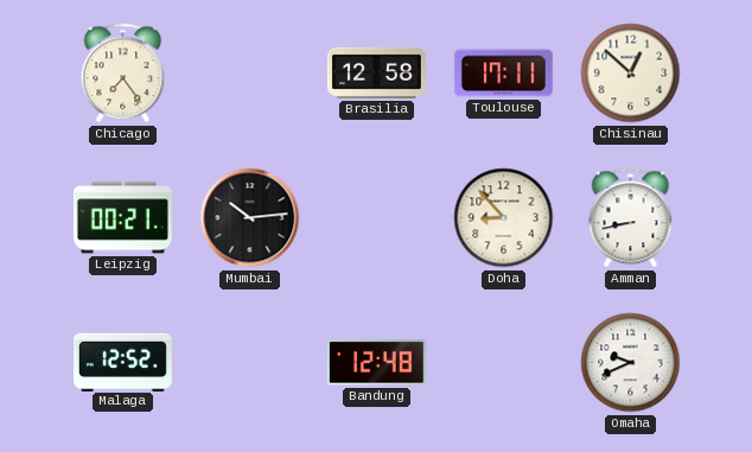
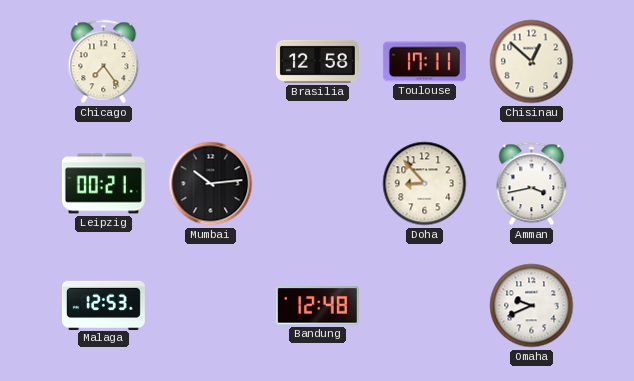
Amman: 8:43 -> 3:43 (532, 184)
Malaga: 12:52 -> 12:53 (103, 305)
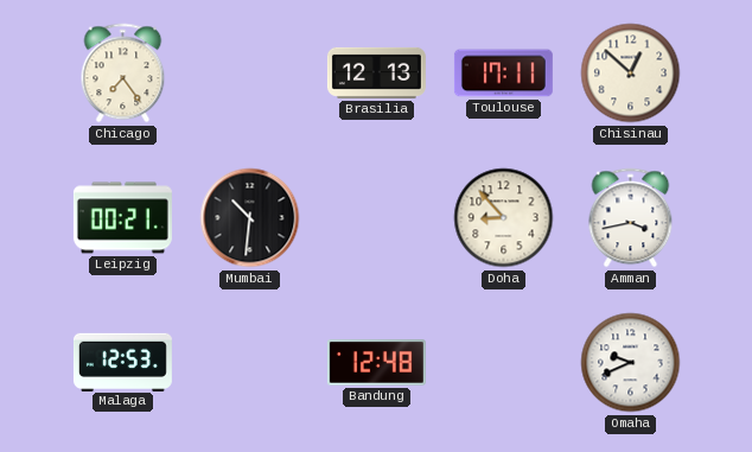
Brasilia: 12:58 -> 12:13 (376, 72)
Mumbai: 10:14 -> 10:31 (250, 218)
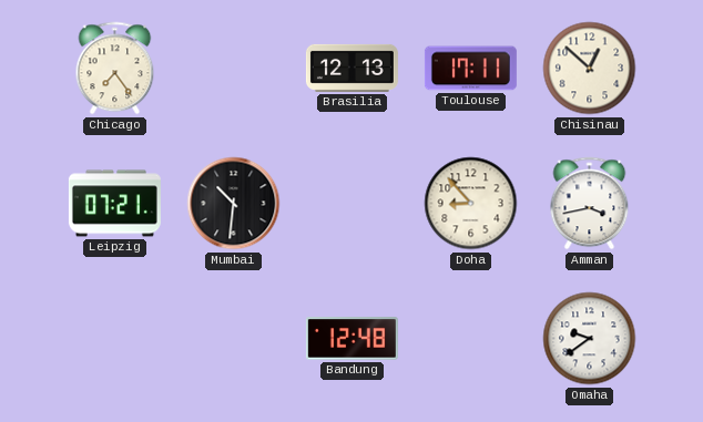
Leipzig: 00:21 -> 07:21 (114, 204)
Malaga: 12:53 -> none (122, 362)
Omaha: 9:41 -> 9:39 (590, 339)
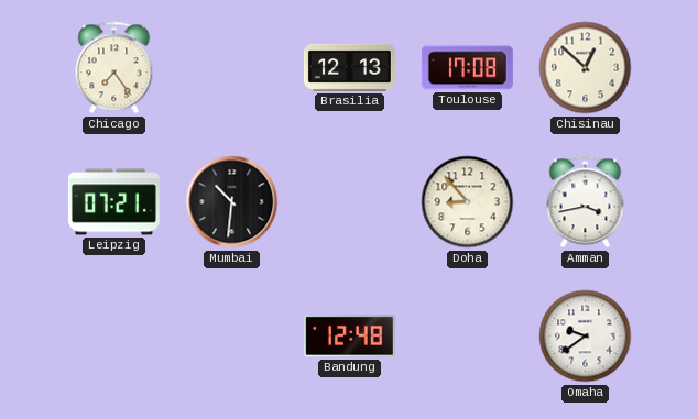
Toulouse: 17:11 -> 17:08 (467, 68)
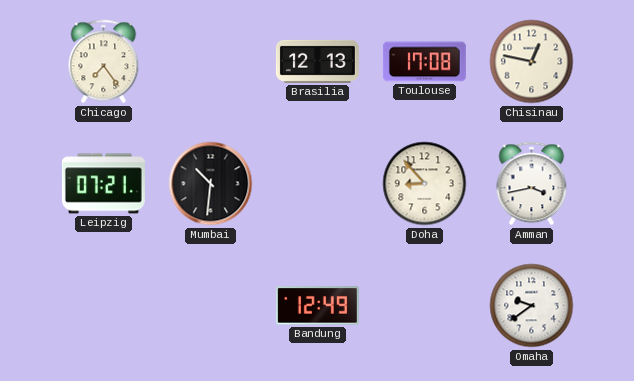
Chisinau: 12:52 -> 12:47 (532, 62)
Bandung: 12:48 -> 12:49 (317, 306)
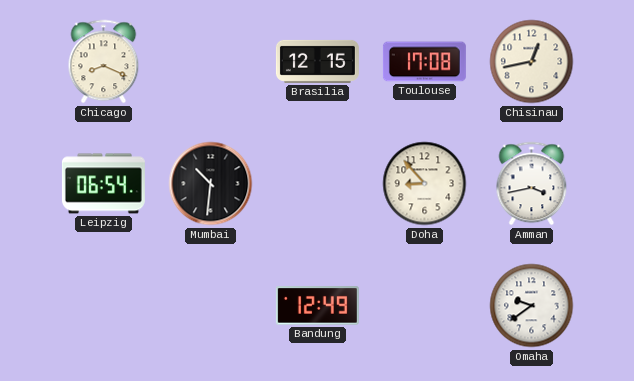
Chicago: 7:24 -> 8:19 (104, 62)
Brasilia: 12:13 -> 12:15 (317, 61)
Chisinau: 12:47 -> 12:43 (532, 62)
Leipzig: 07:21 -> 06:54 (103, 184)
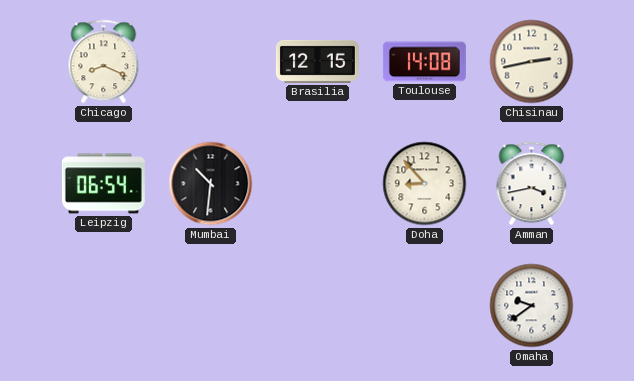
Toulouse: 17:08 -> 14:08 (424, 62)
Chisinau: 12:43 -> 2:43 (532, 62)
Bandung: 12:49 -> none (317, 306)
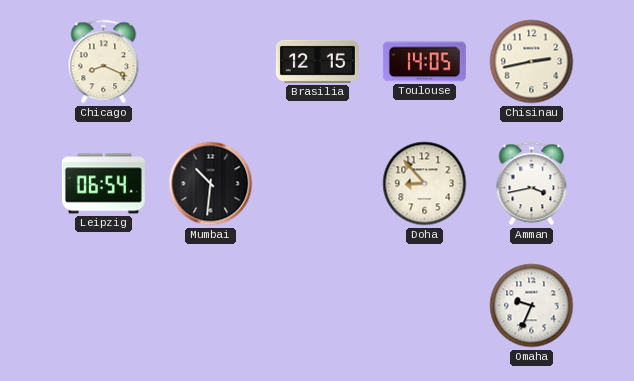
Toulouse: 14:08 -> 14:05 (424, 62)
Omaha: 9:39 -> 9:34 (532, 306)
